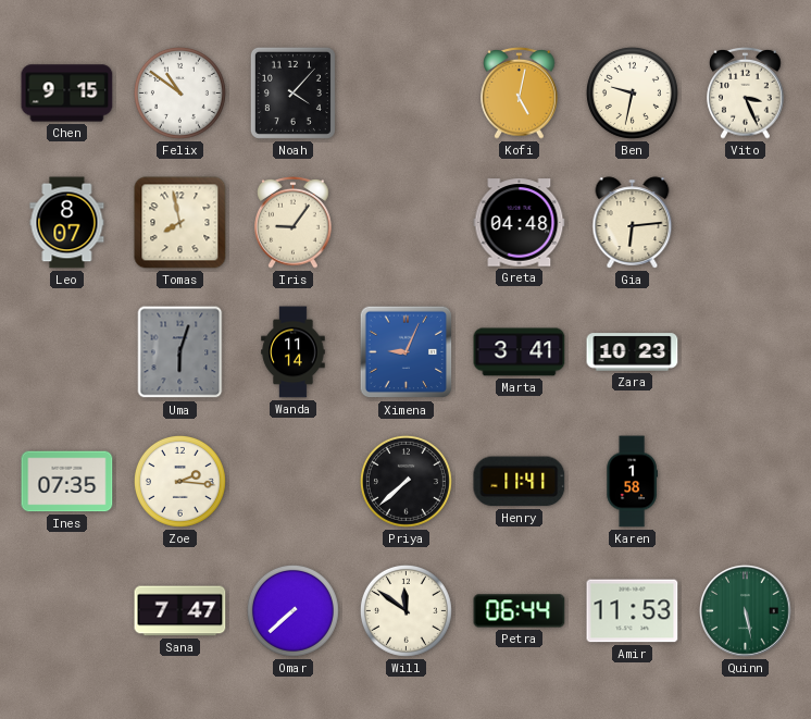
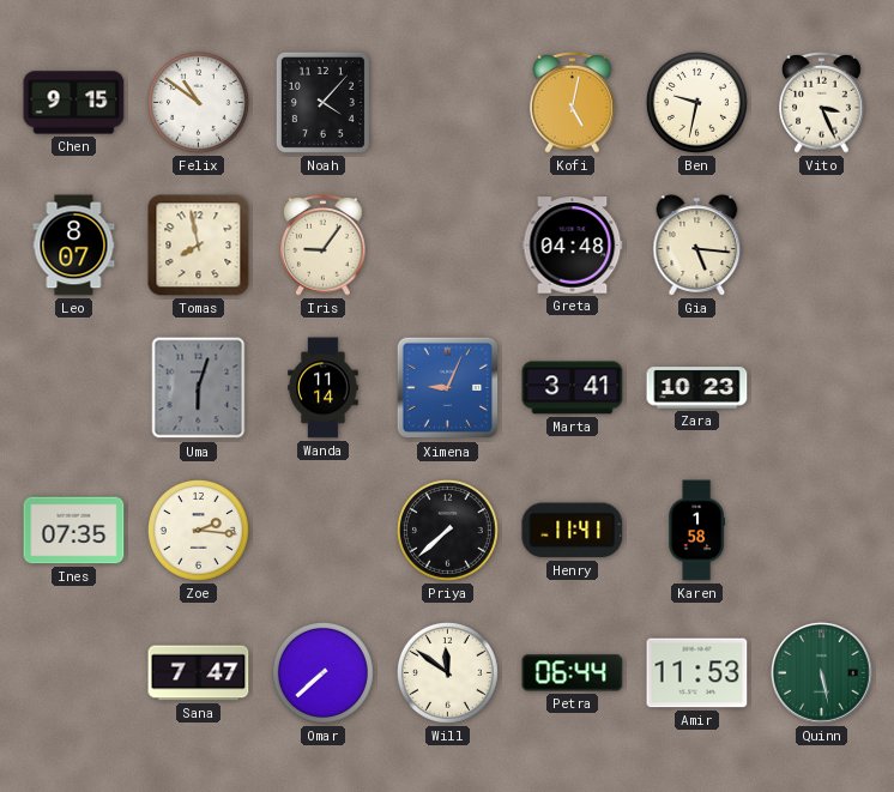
Gia: 6:14 -> 5:16 (697, 246)
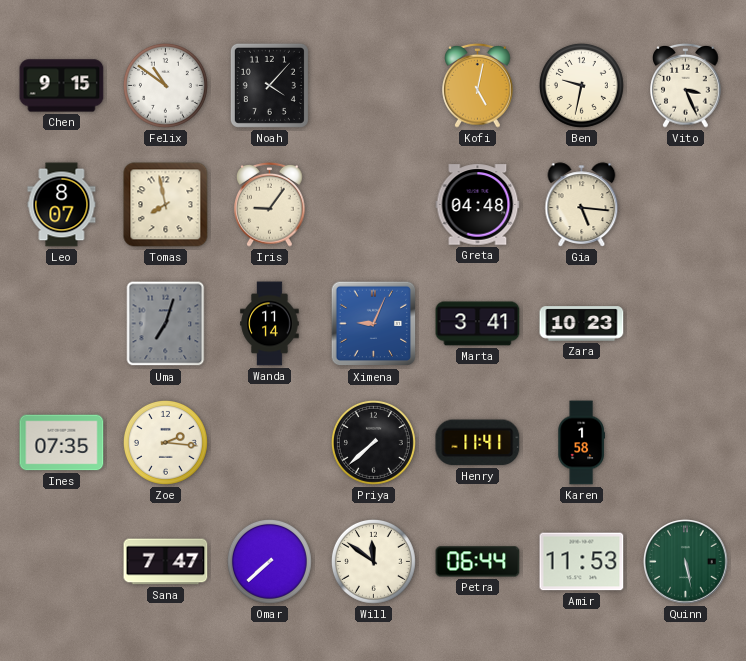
Uma: 6:03 -> 7:03 (166, 324)
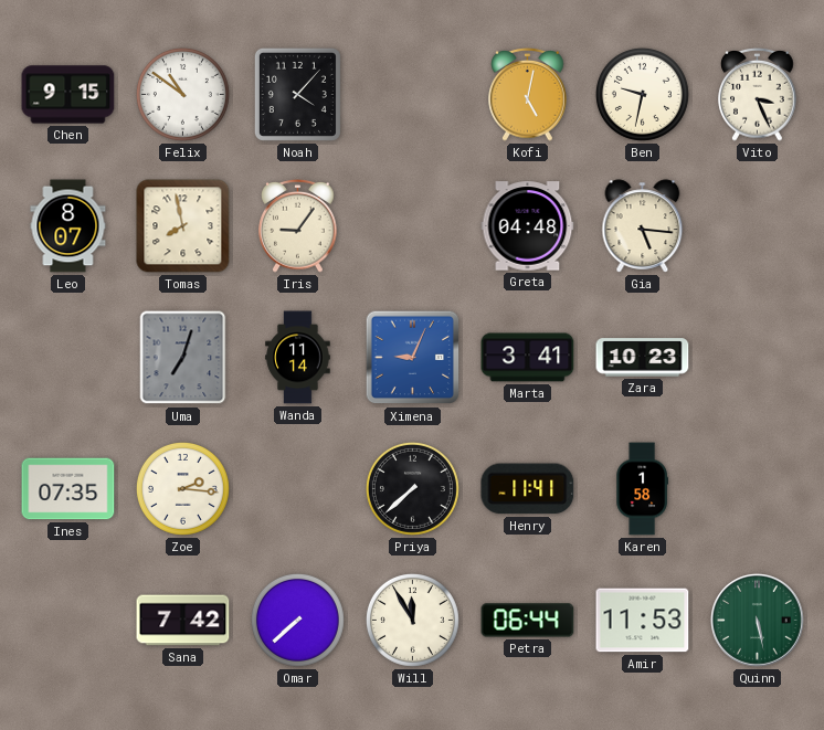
Sana: 7:47 -> 7:42 (183, 621)
Will: 11:51 -> 11:55 (412, 620)
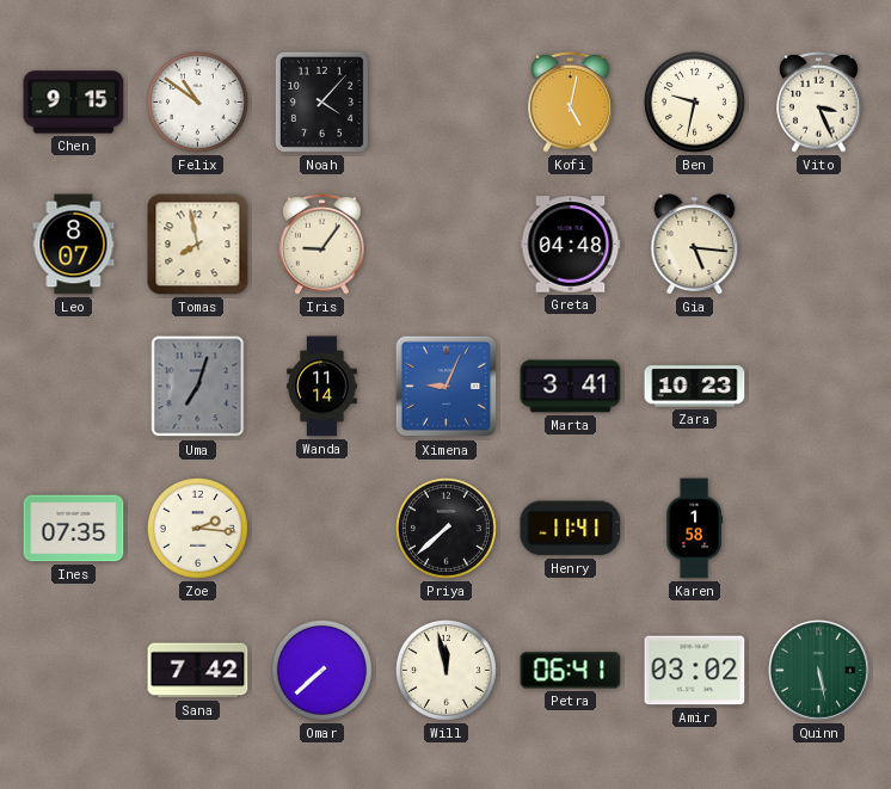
Will: 11:55 -> 11:58 (445, 670)
Petra: 06:44 -> 06:41 (571, 671)
Amir: 11:53 -> 03:02 (695, 671)
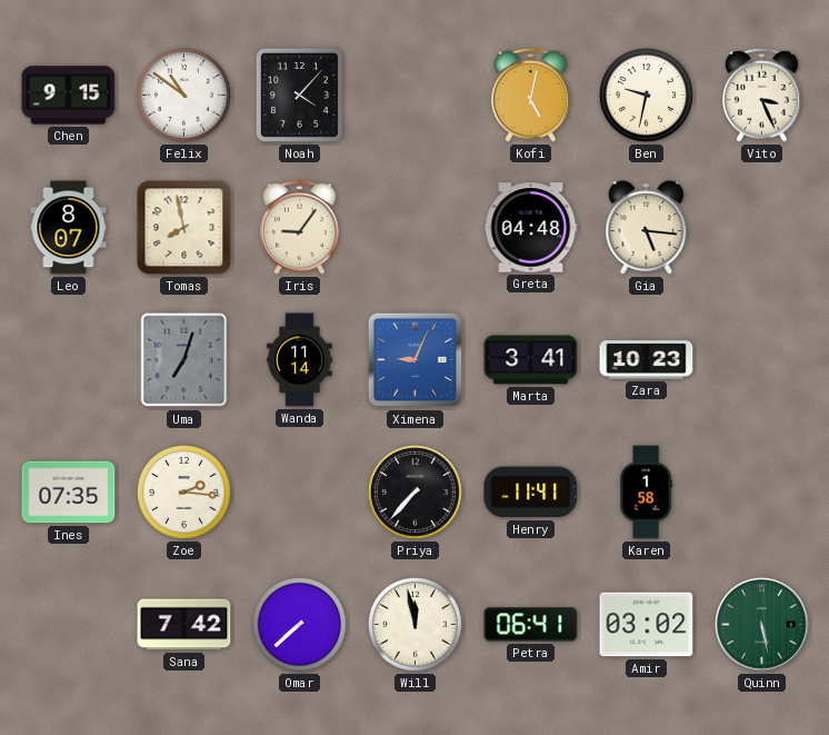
Priya: 7:38 -> 7:37 (414, 491)
